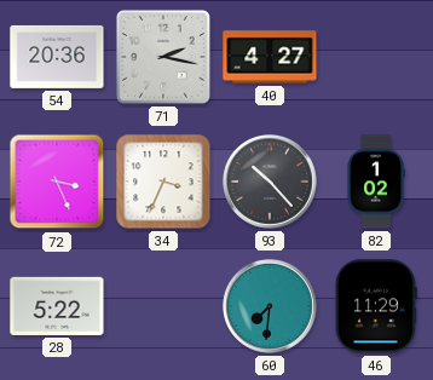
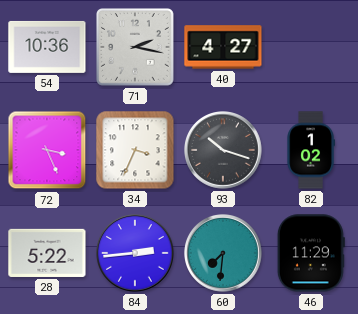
54: 20:36 -> 10:36 (47, 47)
93: 10:23 -> 10:18 (224, 151)
84: none -> 2:44 (136, 254)
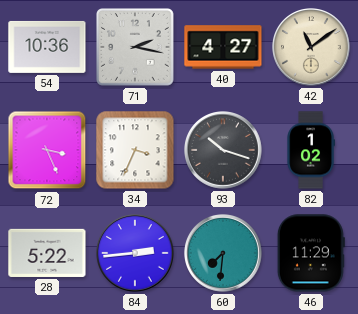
42: none -> 11:09 (312, 48)
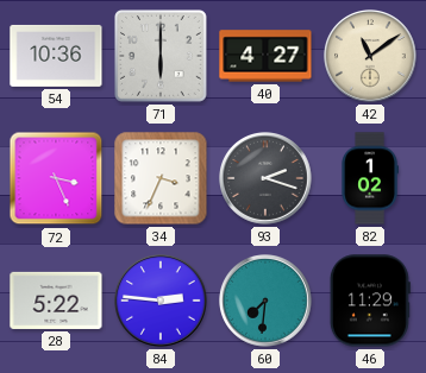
71: 2:17 -> 6:00 (162, 57)
93: 10:18 -> 2:18 (267, 179)
84: 2:44 -> 2:46 (162, 302)
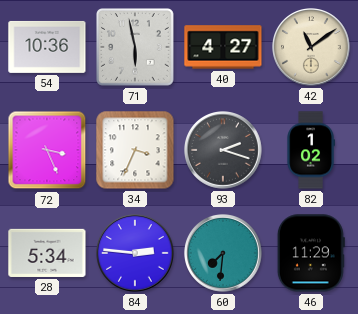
71: 6:00 -> 5:58 (136, 48)
28: 5:22 -> 5:34 (47, 253)
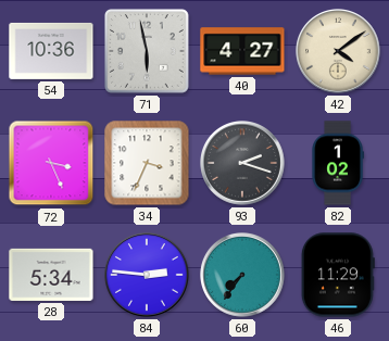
42: 11:09 -> 4:09 (339, 52)
60: 7:31 -> 7:36 (243, 276)
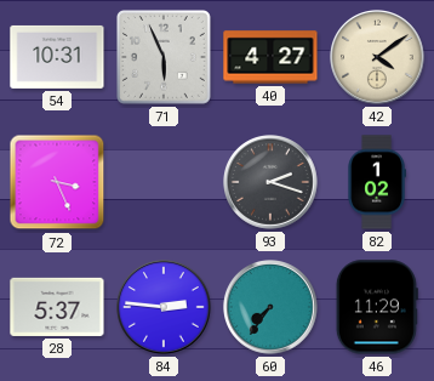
54: 10:36 -> 10:31 (57, 57)
71: 5:58 -> 5:56 (165, 58)
34: 3:34 -> none (147, 163)
28: 5:34 -> 5:37 (57, 307)
